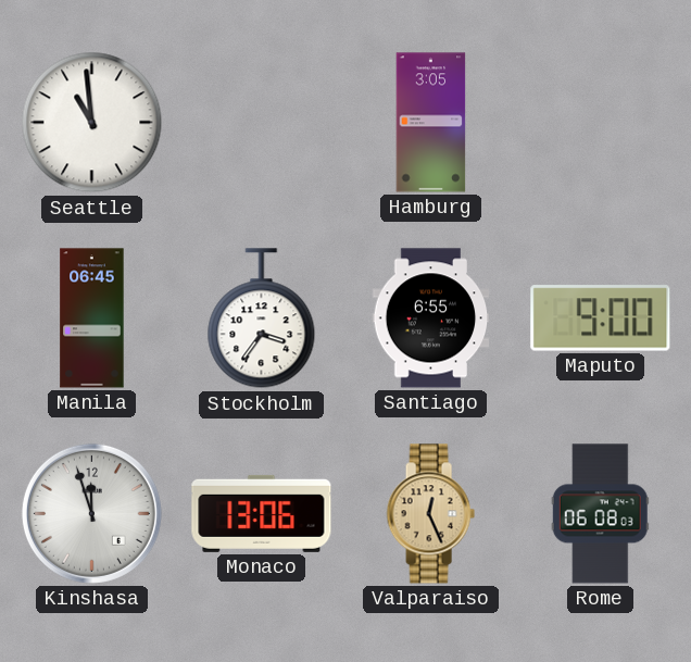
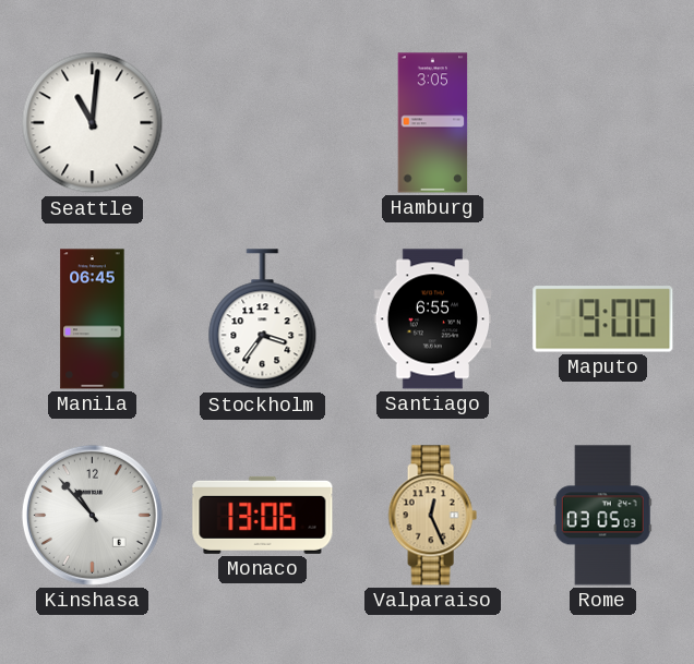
Seattle: 10:59 -> 11:01 (93, 123)
Kinshasa: 11:57 -> 10:53 (92, 515)
Rome: 06:08 -> 03:05 (602, 516)
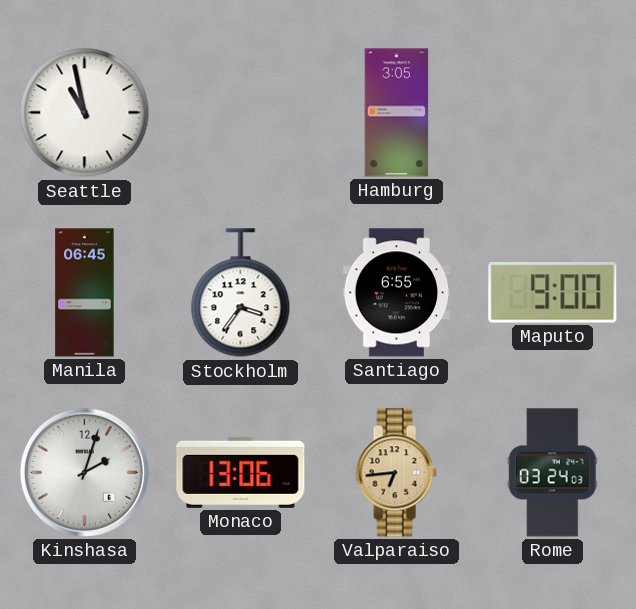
Seattle: 11:01 -> 10:58 (85, 113)
Kinshasa: 10:53 -> 2:03 (84, 472)
Valparaiso: 12:26 -> 6:44 (396, 473)
Rome: 03:05 -> 03:24 (552, 473)
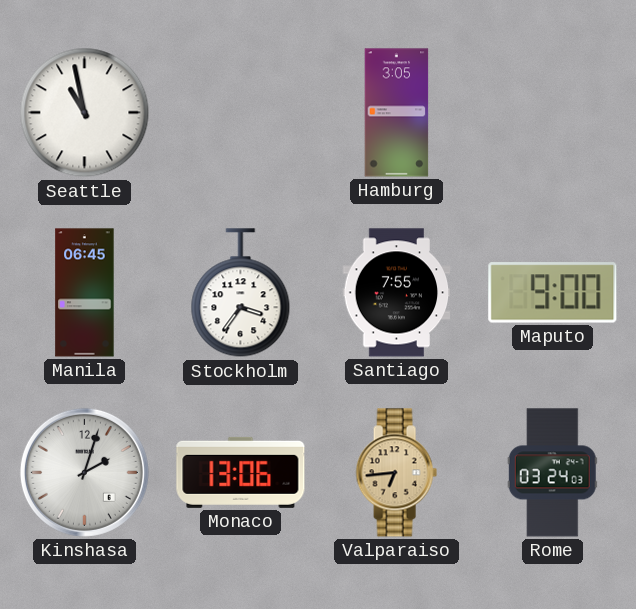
Santiago: 6:55 -> 7:55 (397, 293)
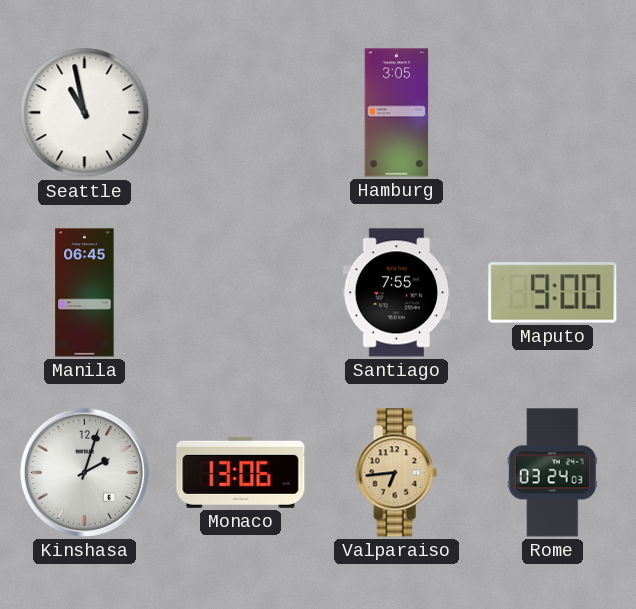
Stockholm: 3:36 -> none (241, 293)
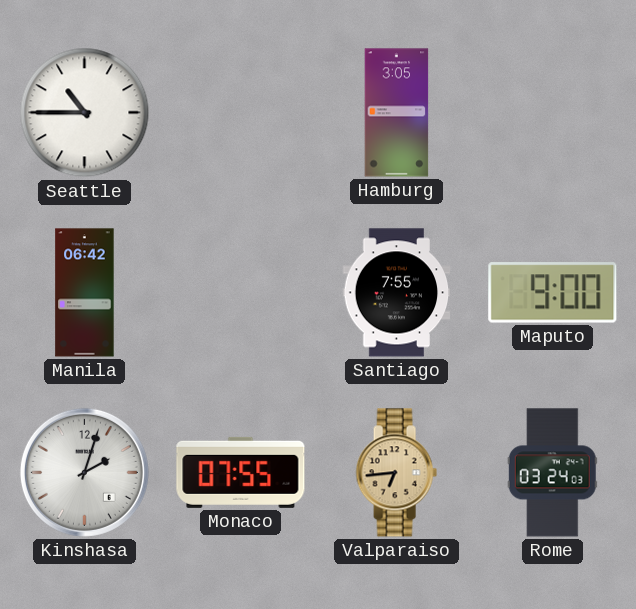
Seattle: 10:58 -> 10:45 (85, 113)
Manila: 06:45 -> 06:42 (85, 293)
Monaco: 13:06 -> 07:55 (241, 472)
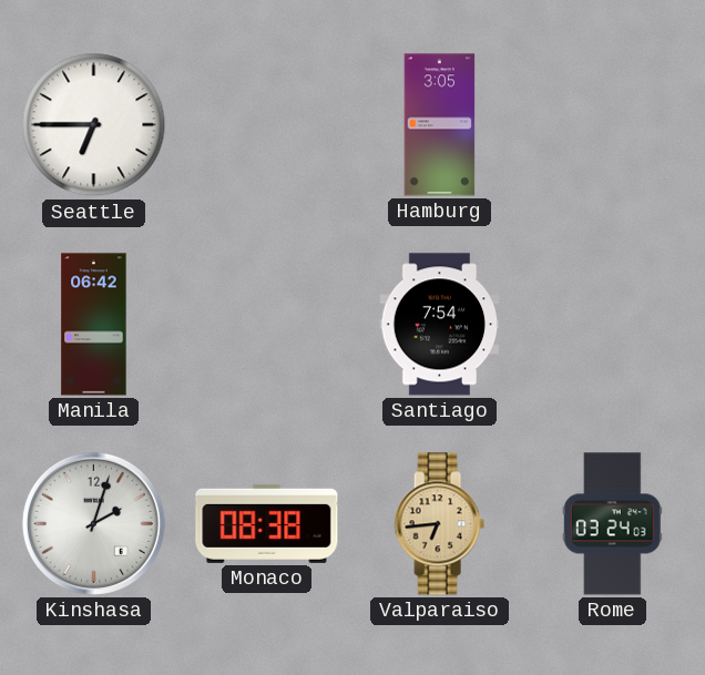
Seattle: 10:45 -> 6:45 (94, 125)
Santiago: 7:55 -> 7:54 (440, 325)
Maputo: 9:00 -> none (553, 293)
Monaco: 07:55 -> 08:38 (267, 523)
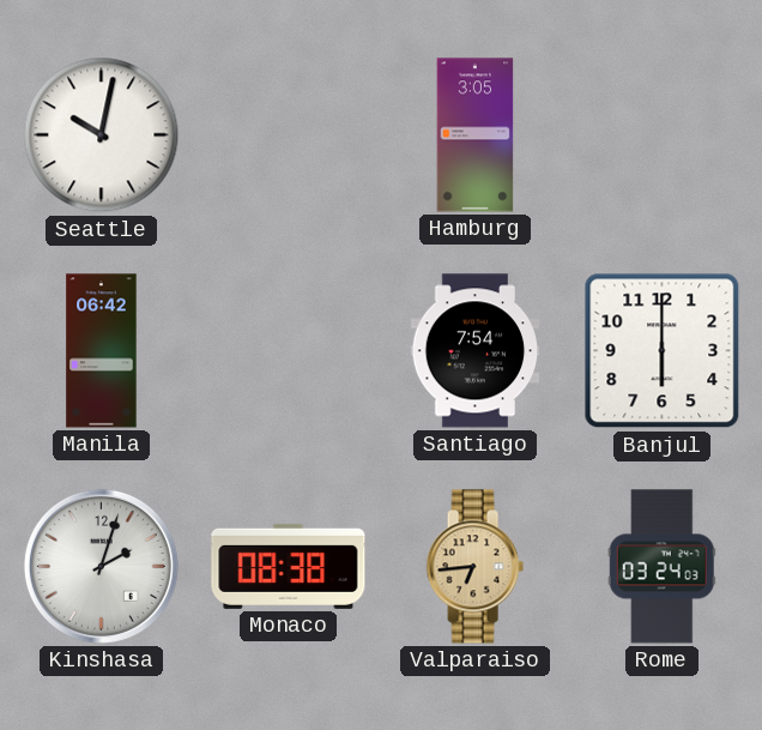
Seattle: 6:45 -> 10:02 (102, 135)
Banjul: none -> 6:00 (663, 351)
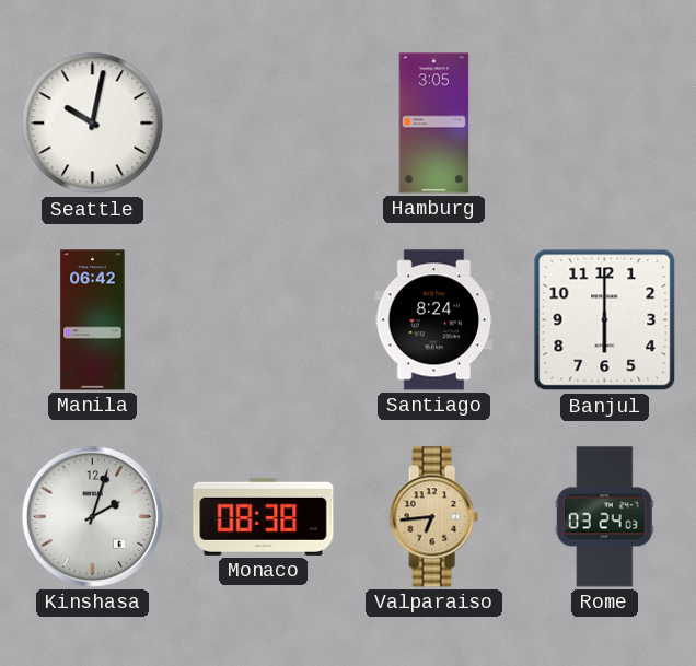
Santiago: 7:54 -> 8:24 (434, 320)
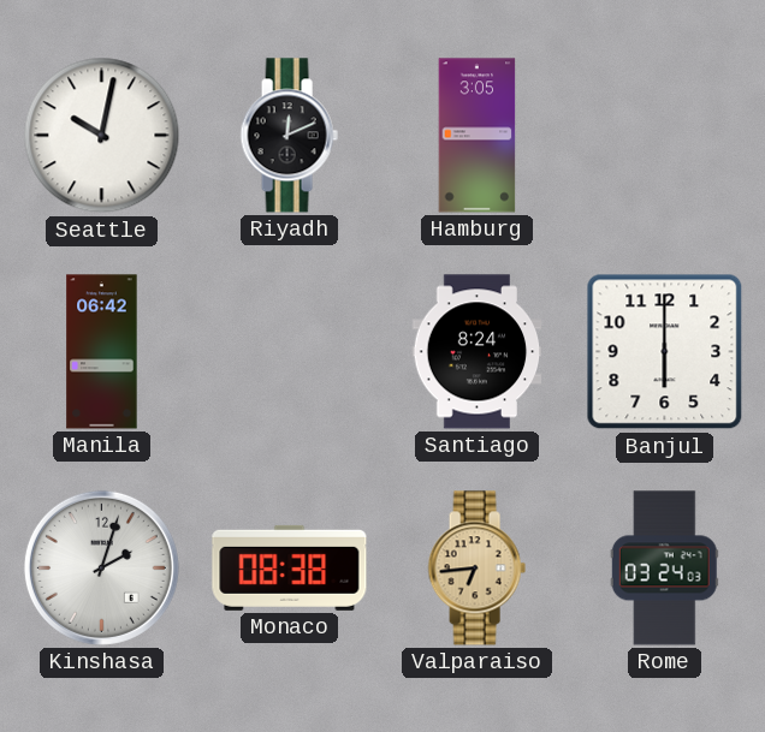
Riyadh: none -> 12:11 (289, 136)
